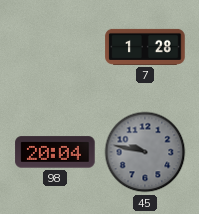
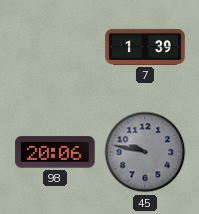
7: 1:28 -> 1:39 (145, 47)
98: 20:04 -> 20:06 (55, 152)
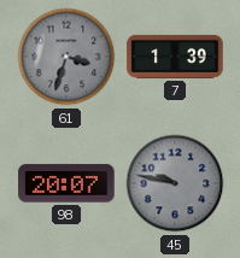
61: none -> 3:33 (66, 57)
98: 20:06 -> 20:07 (66, 183)
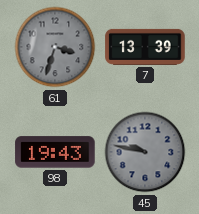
7: 1:39 -> 13:39 (145, 47)
98: 20:07 -> 19:43 (55, 152)
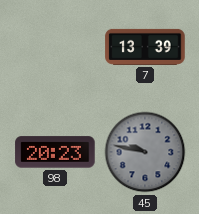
61: 3:33 -> none (55, 47)
98: 19:43 -> 20:23 (55, 152)
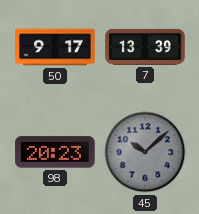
50: none -> 9:17 (55, 47)
45: 9:47 -> 10:08 (145, 152)
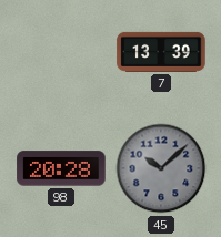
50: 9:17 -> none (55, 47)
98: 20:23 -> 20:28 (61, 168)
